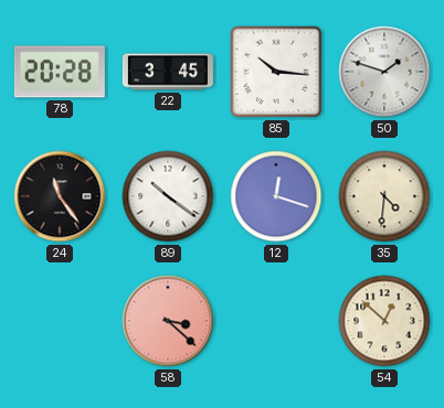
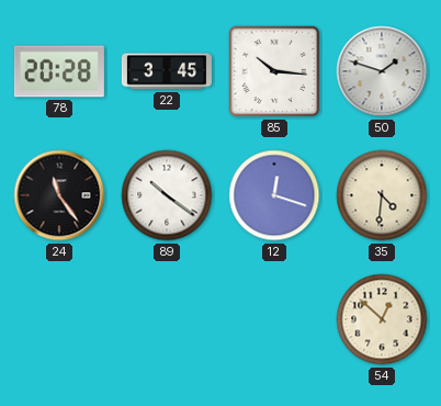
58: 3:22 -> none (168, 321)
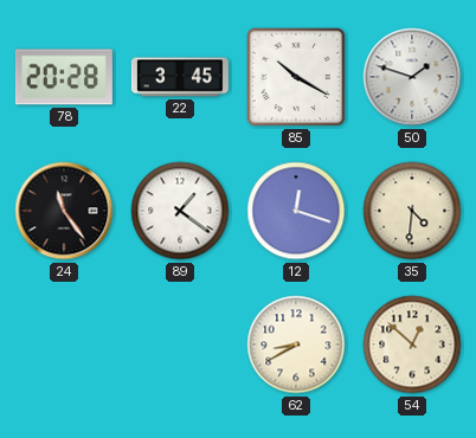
85: 10:16 -> 10:20 (296, 77)
89: 10:21 -> 1:21 (180, 211)
62: none -> 8:40 (296, 344)
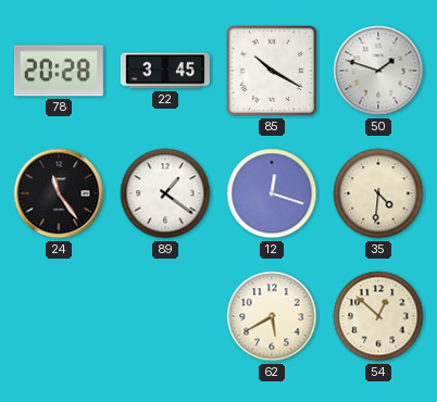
62: 8:40 -> 5:40 (272, 316)
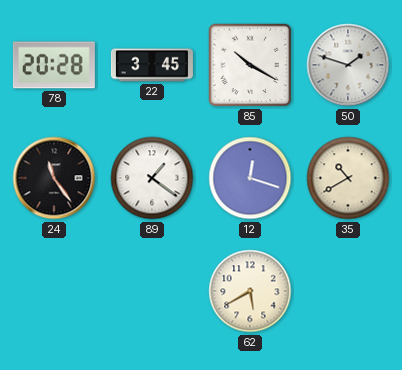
35: 4:31 -> 10:40 (348, 178)
54: 12:52 -> none (378, 316)
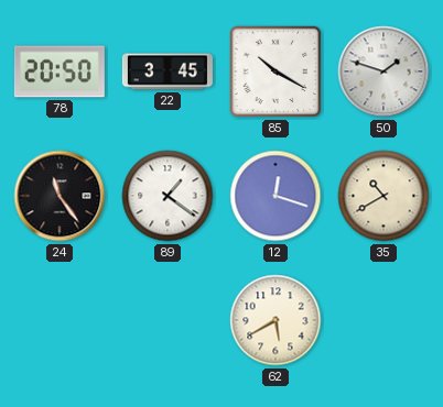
78: 20:28 -> 20:50 (60, 71)
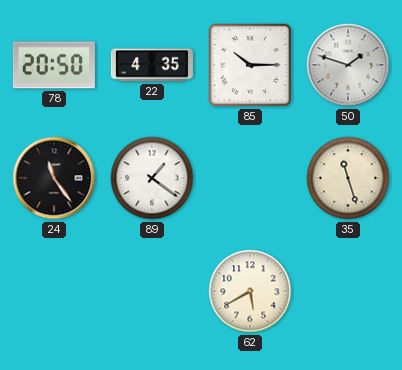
22: 3:45 -> 4:35 (152, 65)
85: 10:20 -> 10:15 (250, 65)
12: 12:18 -> none (275, 196)
35: 10:40 -> 11:27 (348, 178)
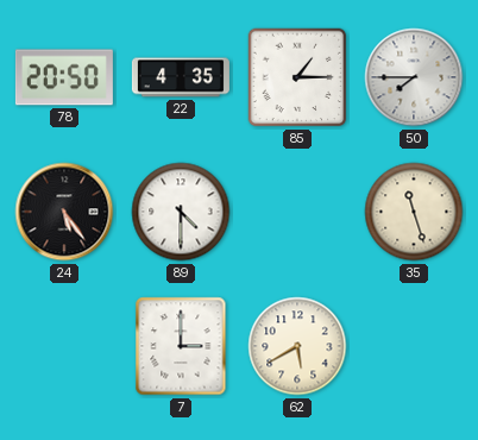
85: 10:15 -> 1:15 (297, 77)
50: 1:48 -> 7:45 (414, 77)
24: 11:24 -> 5:24 (64, 212)
89: 1:21 -> 4:30 (181, 212)
7: none -> 3:00 (181, 346)
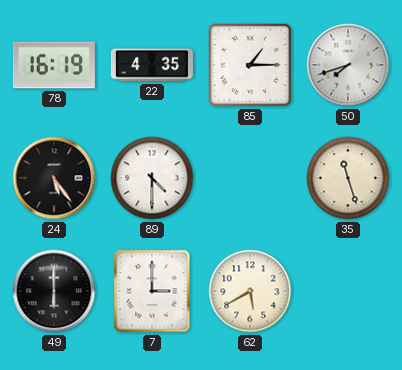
78: 20:50 -> 16:19 (54, 65)
50: 7:45 -> 7:42 (348, 65)
49: none -> 6:00 (54, 291)
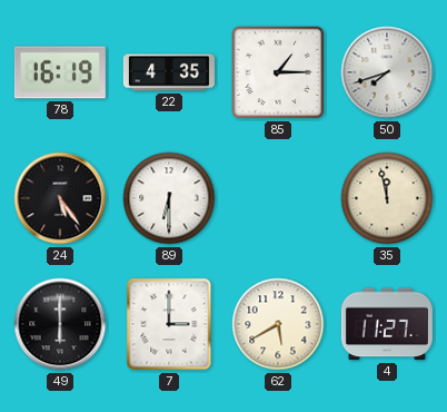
89: 4:30 -> 6:30 (169, 198)
35: 11:27 -> 11:58 (387, 198)
4: none -> 11:27 (387, 324)
